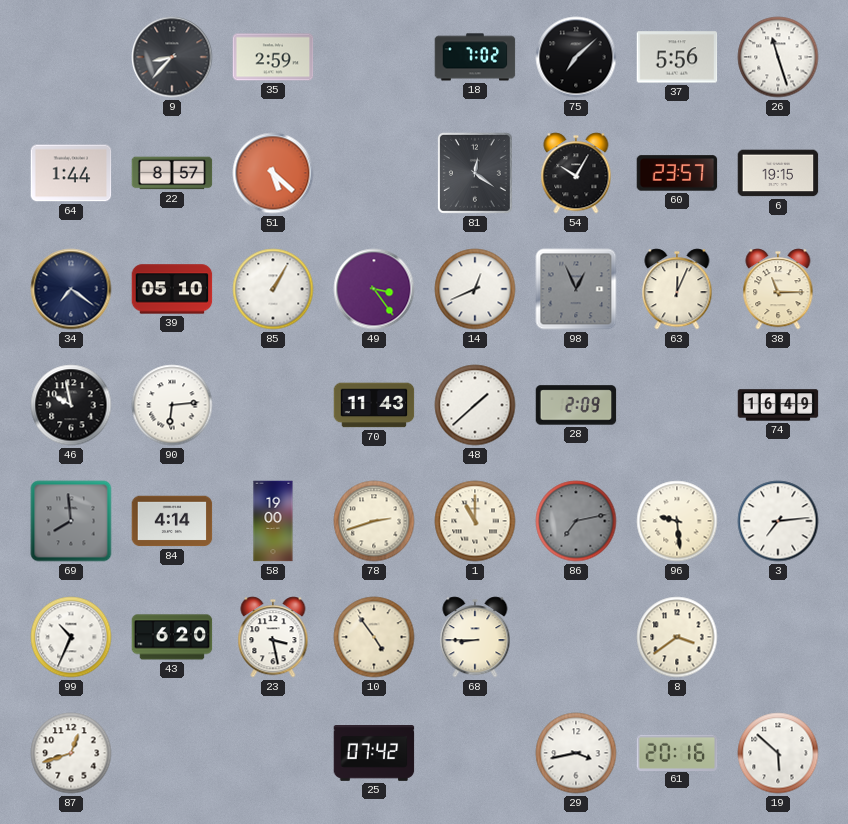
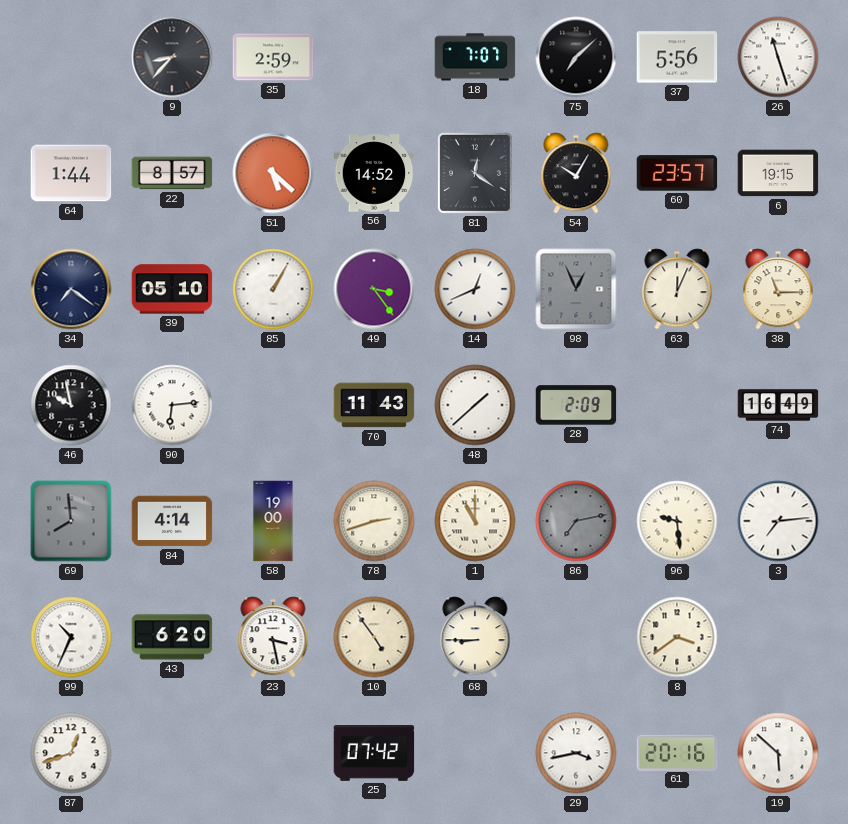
18: 7:02 -> 7:07 (475, 57)
56: none -> 14:52 (374, 173)
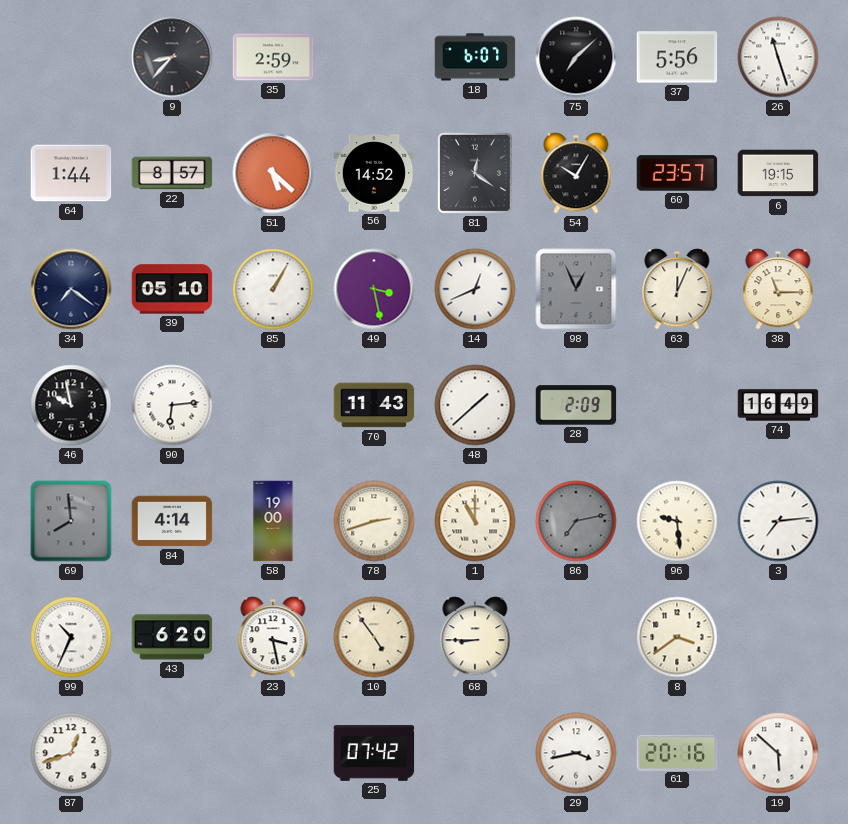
18: 7:07 -> 6:07 (475, 57)
49: 3:24 -> 3:28 (374, 289)
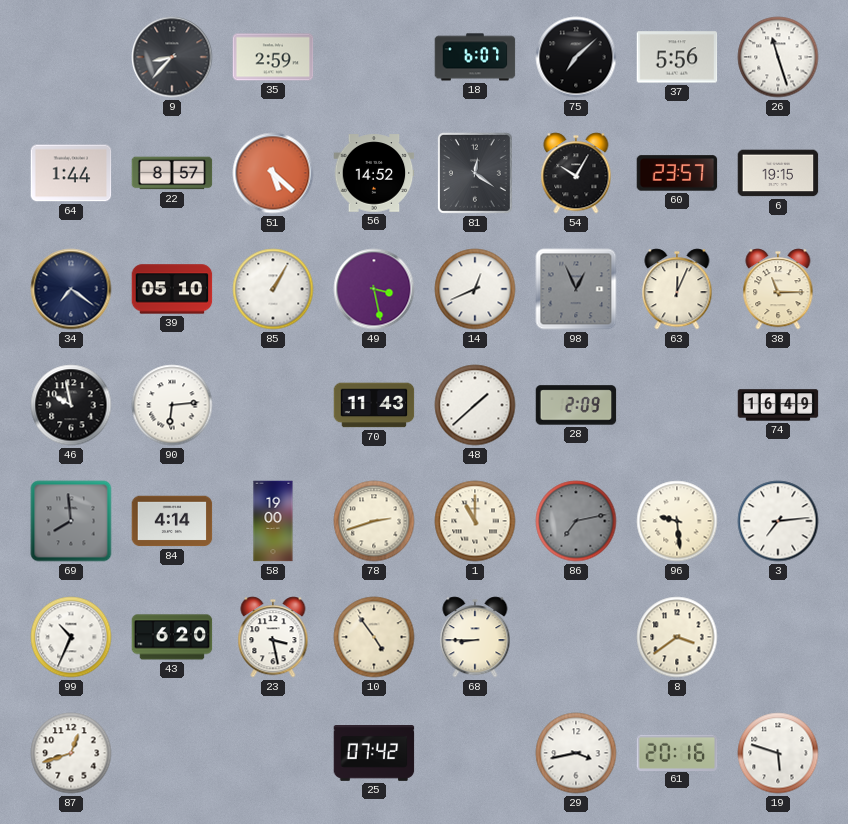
19: 5:52 -> 5:48 (778, 753)
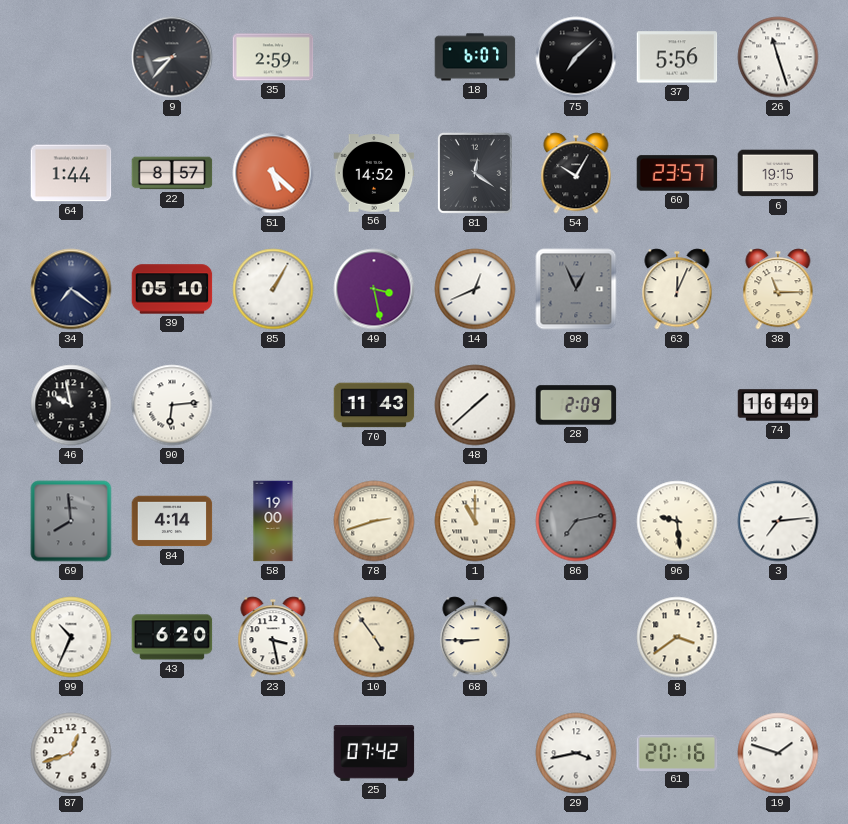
19: 5:48 -> 1:48 (778, 753)
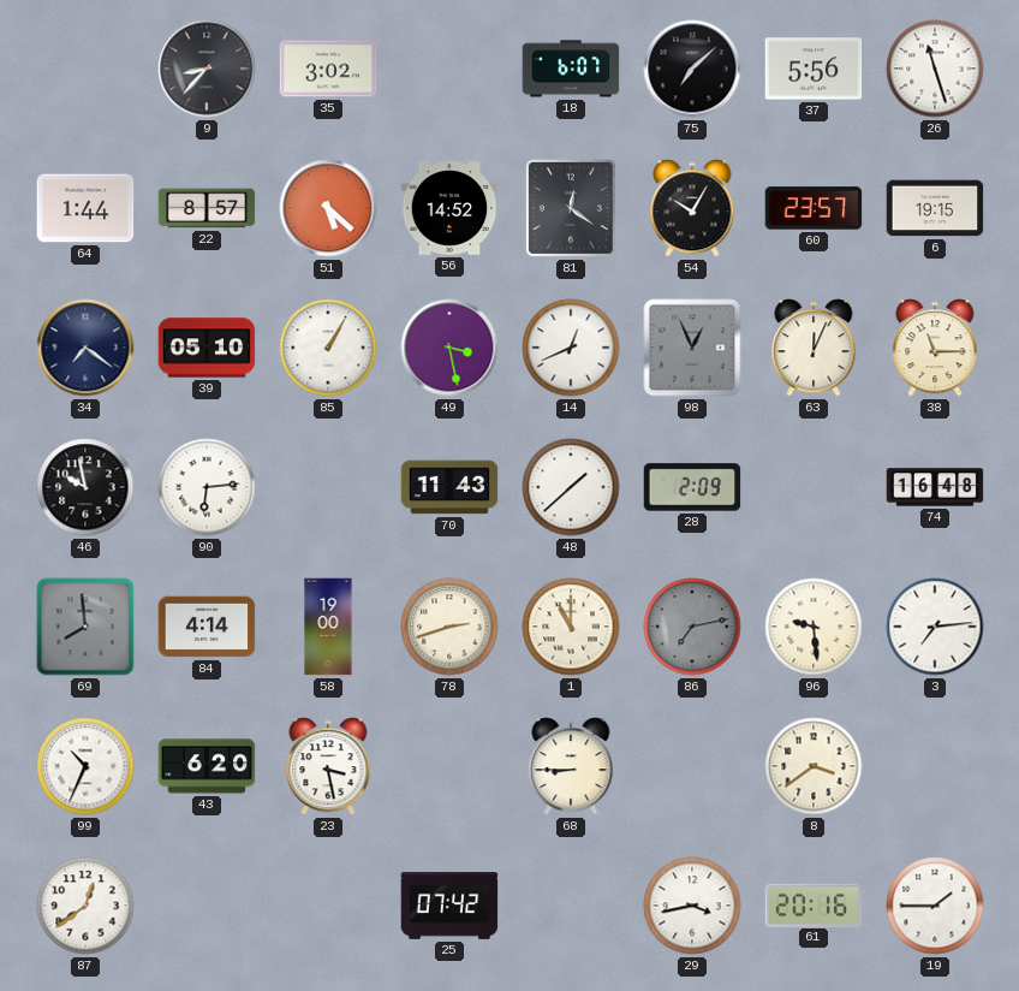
35: 2:59 -> 3:02 (328, 69)
74: 16:49 -> 16:48 (935, 487)
10: 4:54 -> none (374, 637)
87: 12:42 -> 12:39 (85, 906)
19: 1:48 -> 1:45 (935, 906)
